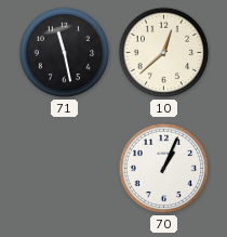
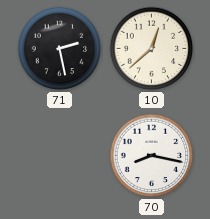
71: 11:28 -> 2:28 (60, 49)
70: 1:04 -> 8:17 (152, 156)
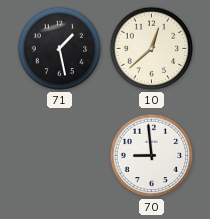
71: 2:28 -> 1:28 (60, 49)
70: 8:17 -> 8:59 (152, 156)
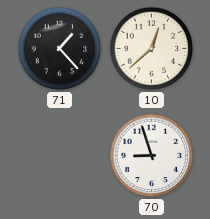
71: 1:28 -> 1:23 (60, 49)
70: 8:59 -> 8:57 (152, 156)
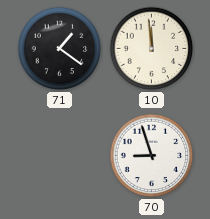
71: 1:23 -> 1:21 (60, 49)
10: 12:38 -> 11:59 (152, 49)
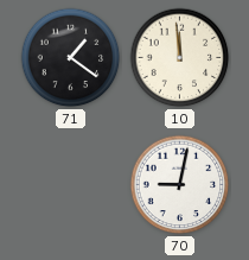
70: 8:57 -> 9:02 (180, 185)
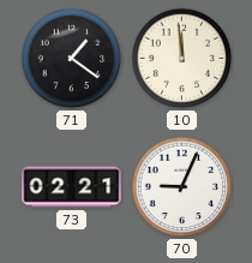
73: none -> 02:21 (72, 187)
70: 9:02 -> 9:04 (182, 187)
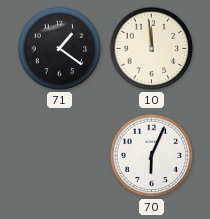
73: 02:21 -> none (72, 187)
70: 9:04 -> 6:04 (152, 156)
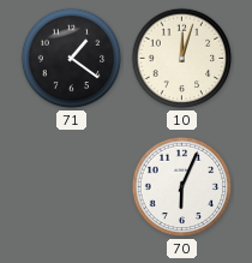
10: 11:59 -> 12:03 (182, 59)
